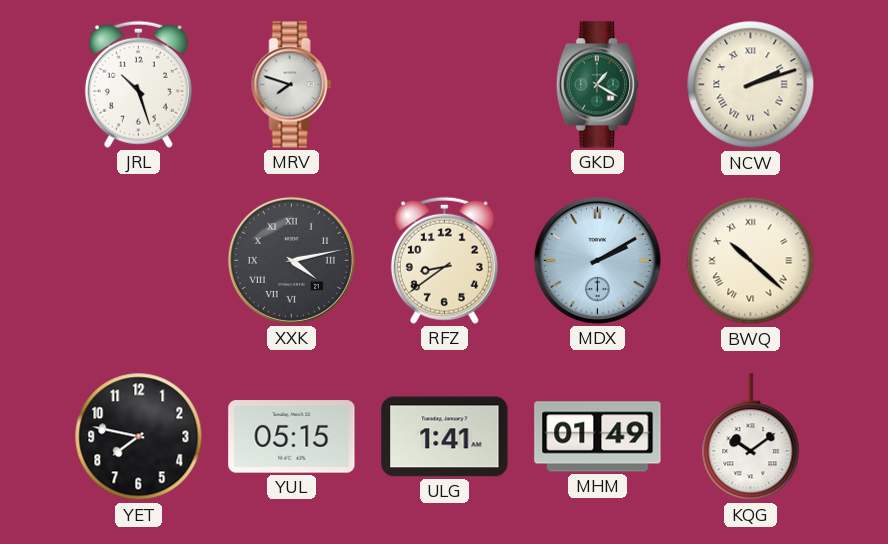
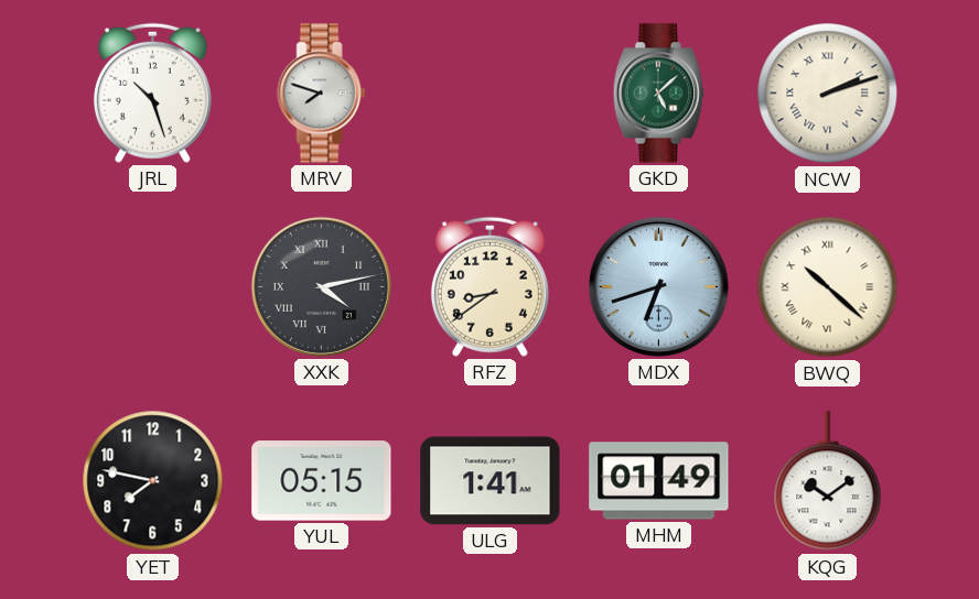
GKD: 1:20 -> 5:08 (658, 94)
MDX: 2:10 -> 6:42 (658, 286)
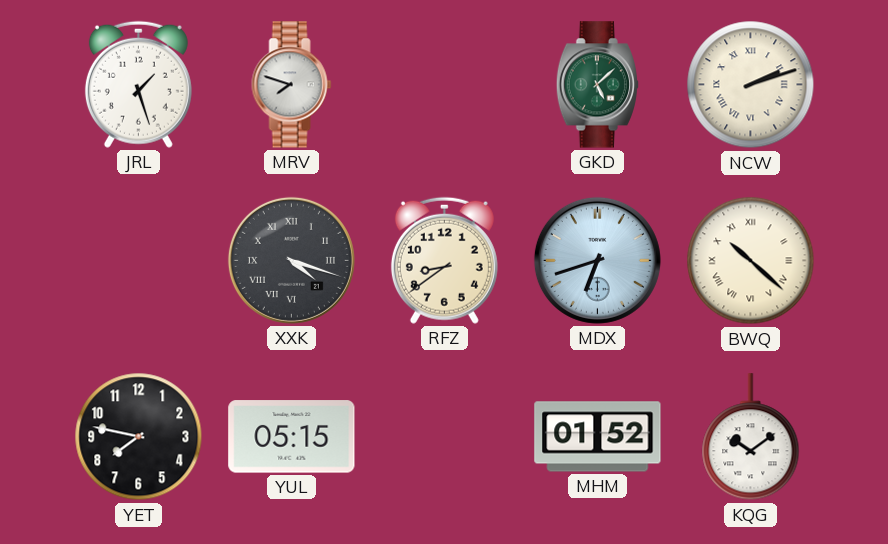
JRL: 10:27 -> 1:27 (138, 84)
XXK: 4:13 -> 4:18 (291, 260)
ULG: 1:41 -> none (491, 481)
MHM: 01:49 -> 01:52 (598, 437)
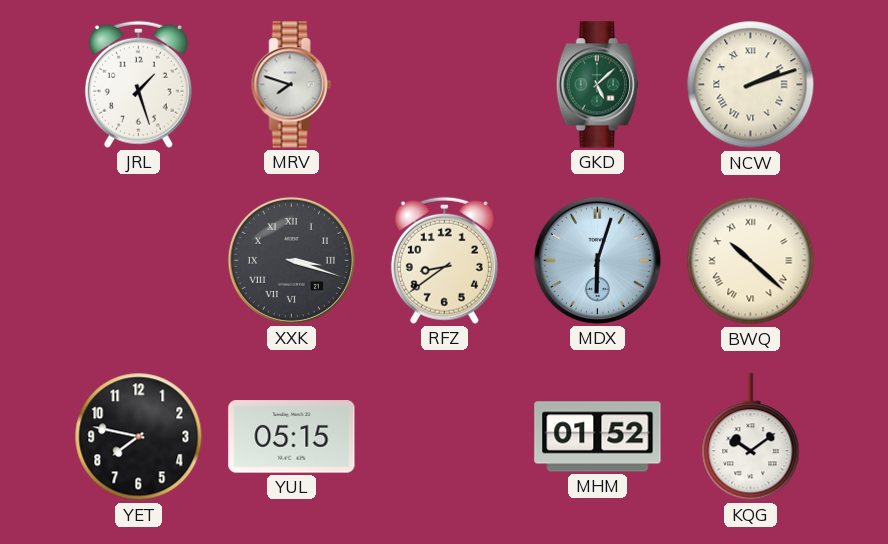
XXK: 4:18 -> 3:18 (291, 260)
MDX: 6:42 -> 6:03 (597, 260)
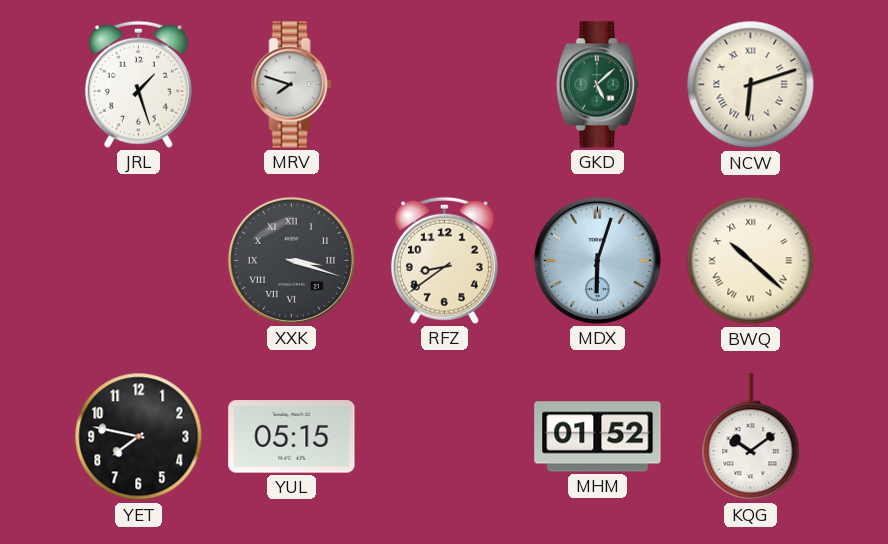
NCW: 2:12 -> 6:12 (751, 85)
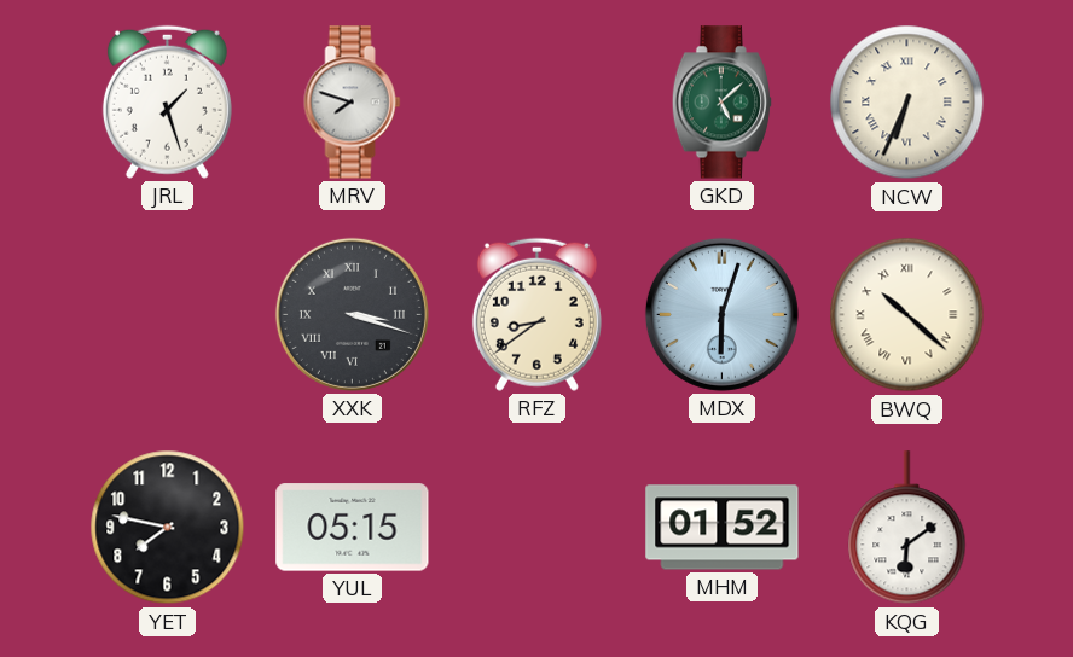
NCW: 6:12 -> 6:34 (907, 103)
KQG: 10:09 -> 6:09 (907, 528)
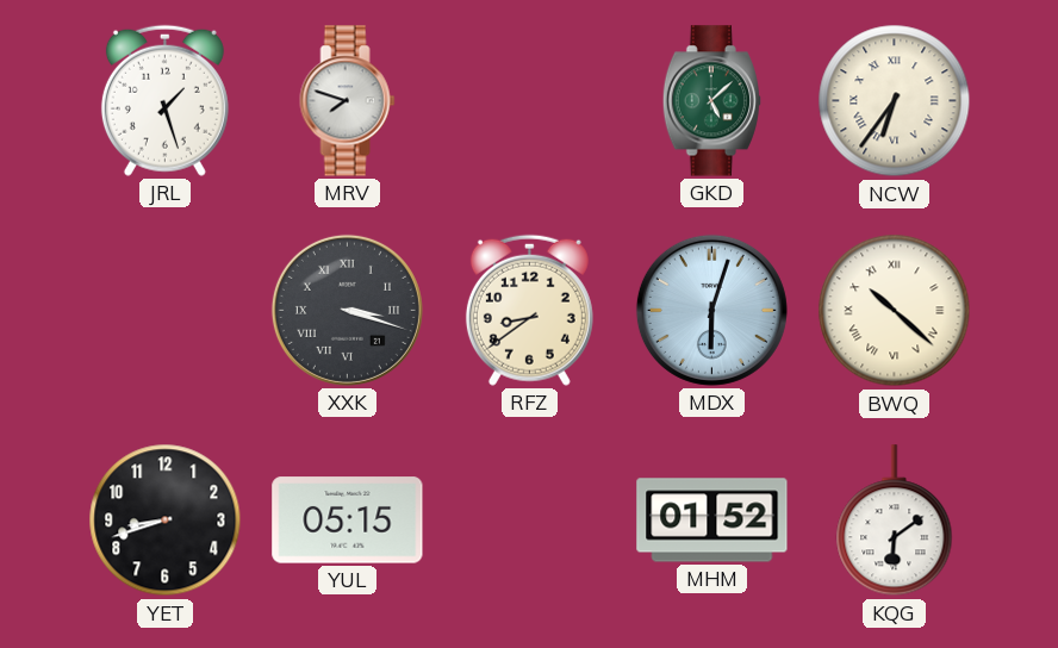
NCW: 6:34 -> 6:36 (895, 101)
YET: 7:47 -> 8:42 (166, 521)
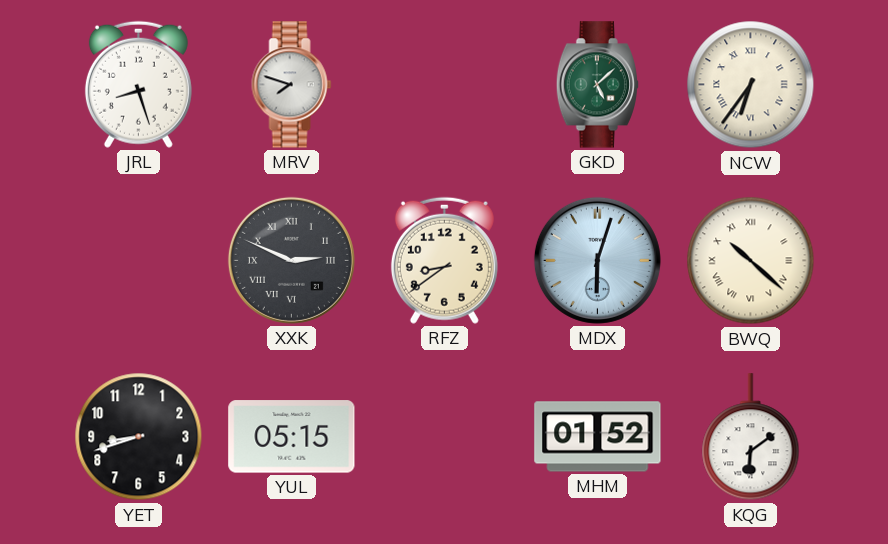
JRL: 1:27 -> 8:27 (138, 84)
XXK: 3:18 -> 2:49 (291, 260)
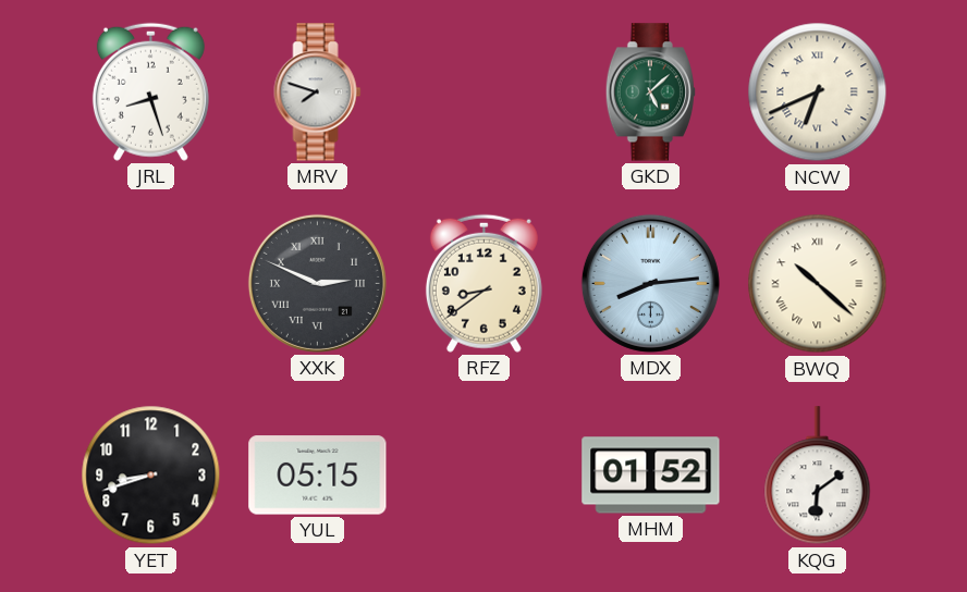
NCW: 6:36 -> 6:41 (818, 92)
MDX: 6:03 -> 8:14 (650, 283)
